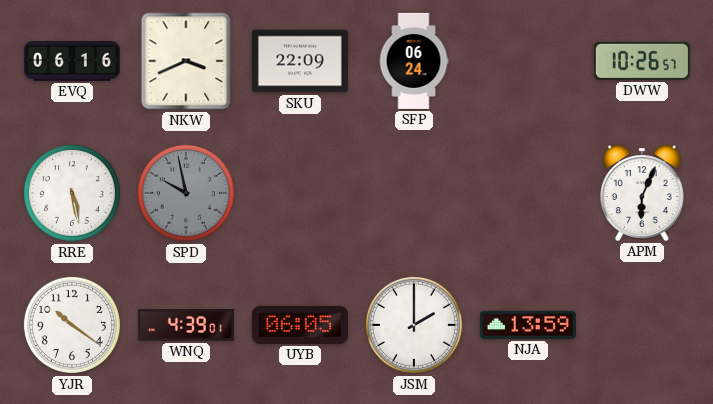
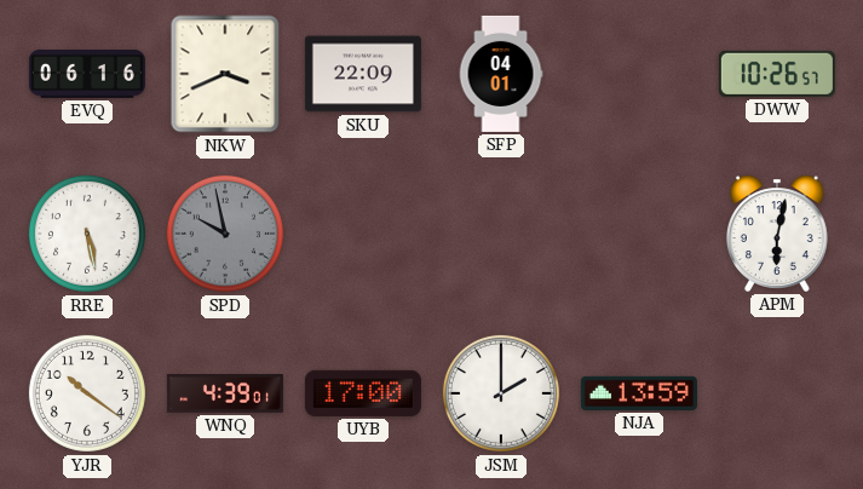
SFP: 06:24 -> 04:01 (501, 74)
APM: 6:04 -> 6:02 (777, 234)
UYB: 06:05 -> 17:00 (363, 393)
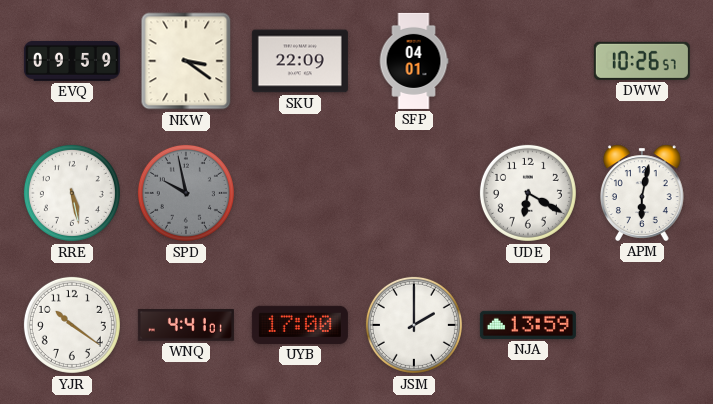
EVQ: 06:16 -> 09:59 (72, 61)
NKW: 3:41 -> 3:21 (186, 61)
UDE: none -> 6:20 (528, 193)
WNQ: 4:39 -> 4:41 (186, 326)
